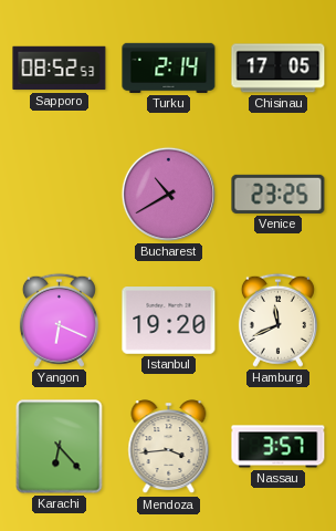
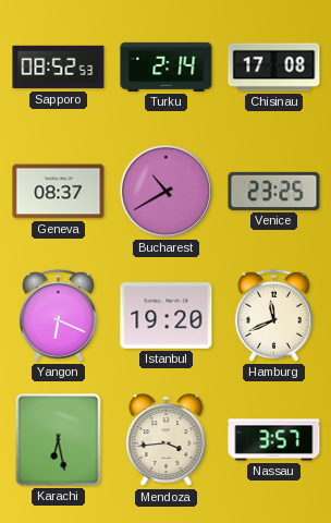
Chisinau: 17:05 -> 17:08 (274, 68)
Geneva: none -> 08:37 (59, 192)
Karachi: 6:23 -> 6:28 (59, 440)
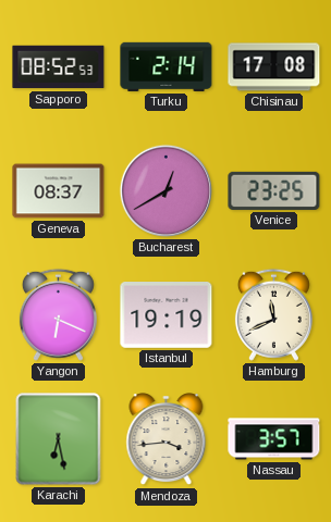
Bucharest: 10:40 -> 12:40 (165, 190)
Istanbul: 19:20 -> 19:19 (167, 315)
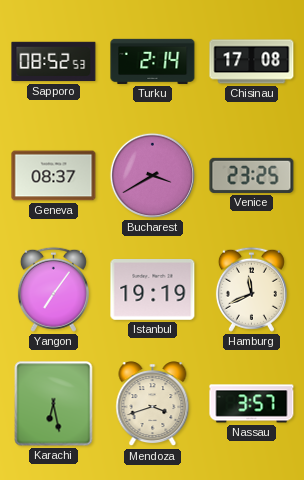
Bucharest: 12:40 -> 3:40 (152, 175)
Yangon: 6:19 -> 7:06 (53, 289)
Mendoza: 3:44 -> 3:42 (153, 404)
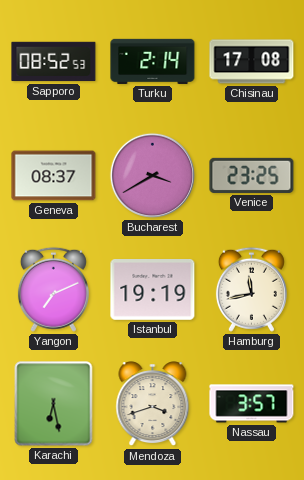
Yangon: 7:06 -> 7:11 (53, 289)
Hamburg: 11:41 -> 11:43 (251, 289)
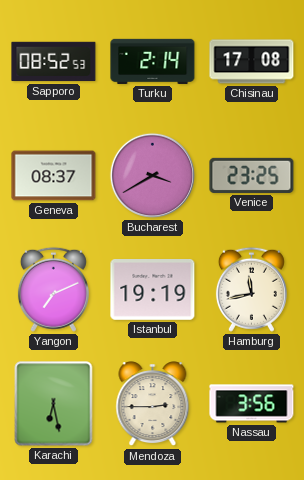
Mendoza: 3:42 -> 2:45 (153, 404)
Nassau: 3:57 -> 3:56 (252, 404)
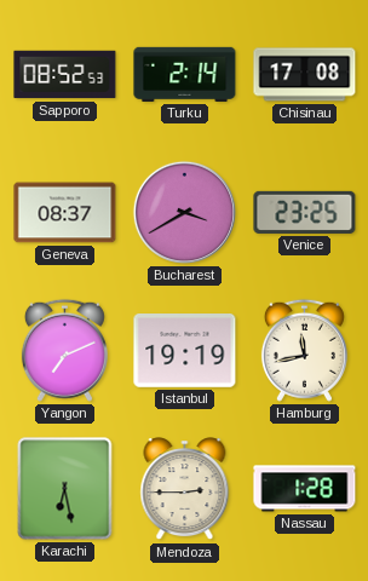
Nassau: 3:56 -> 1:28 (305, 489)
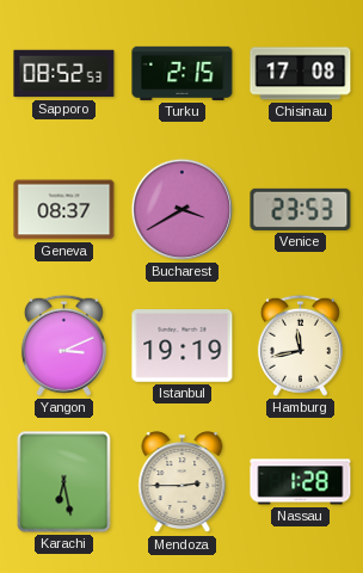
Turku: 2:14 -> 2:15 (183, 73)
Venice: 23:25 -> 23:53 (301, 209)
Yangon: 7:11 -> 3:11 (63, 345)
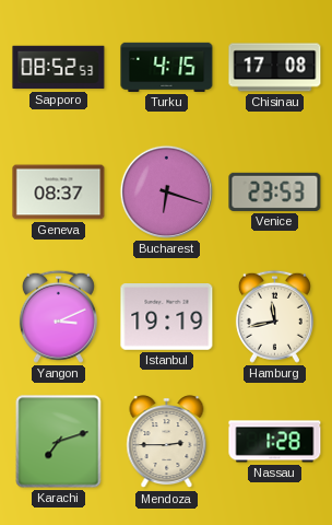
Turku: 2:15 -> 4:15 (167, 67)
Bucharest: 3:40 -> 6:18 (166, 191)
Karachi: 6:28 -> 7:12 (59, 442)
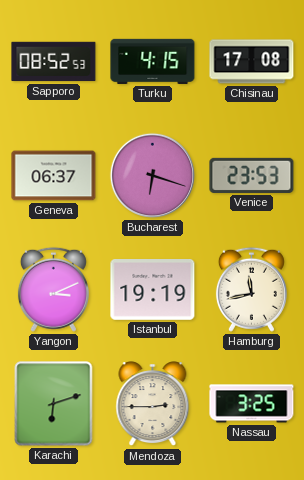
Geneva: 08:37 -> 06:37 (54, 176)
Karachi: 7:12 -> 6:12 (54, 404)
Nassau: 1:28 -> 3:25 (252, 404)
